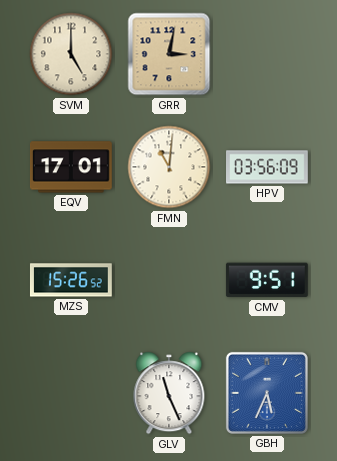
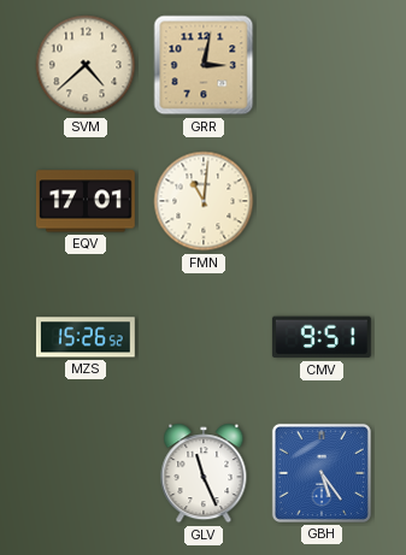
SVM: 5:00 -> 4:38 (86, 65)
HPV: 03:56 -> none (268, 167)
GBH: 5:34 -> 5:24 (322, 473)
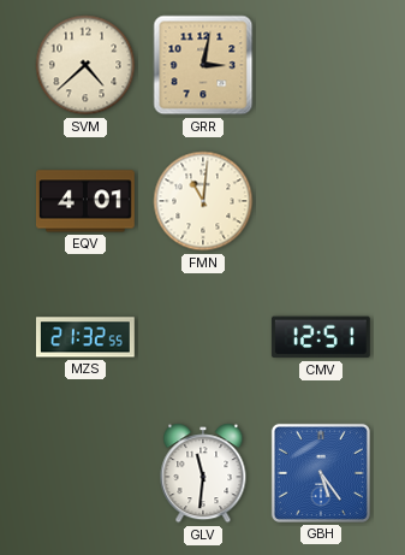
EQV: 17:01 -> 4:01 (85, 201)
MZS: 15:26 -> 21:32 (85, 337)
CMV: 9:51 -> 12:51 (321, 337)
GLV: 11:26 -> 11:31 (203, 473)
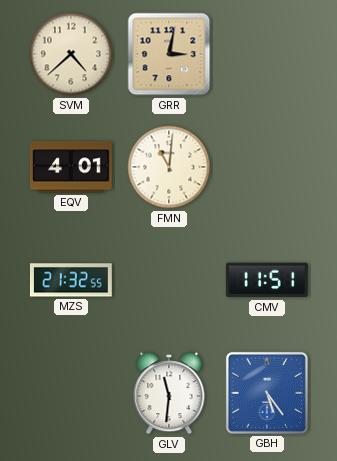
CMV: 12:51 -> 11:51 (267, 280)
